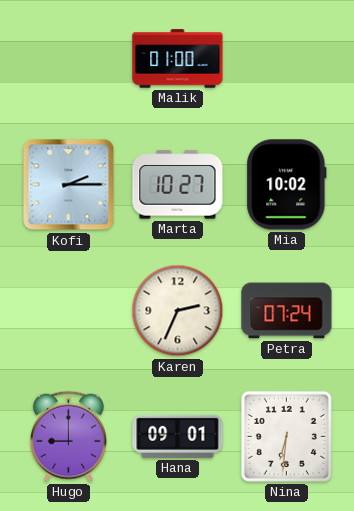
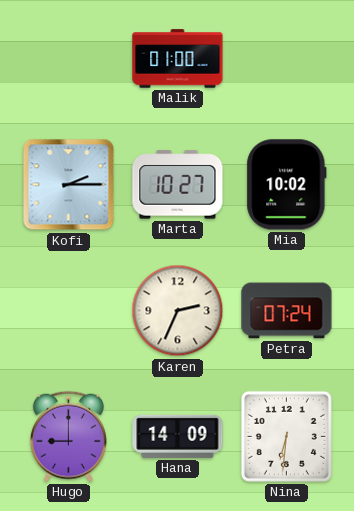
Hana: 09:01 -> 14:09 (178, 436)
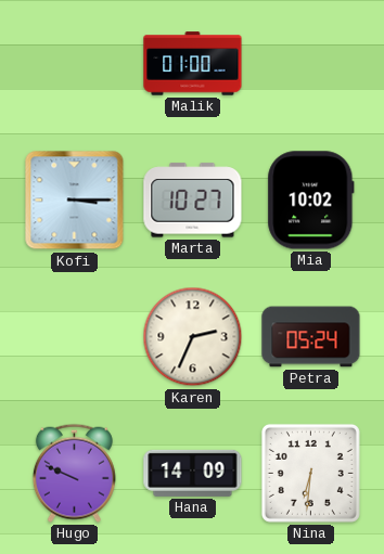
Kofi: 2:15 -> 3:15 (75, 201)
Petra: 07:24 -> 05:24 (311, 337)
Hugo: 9:00 -> 9:49 (74, 473)
